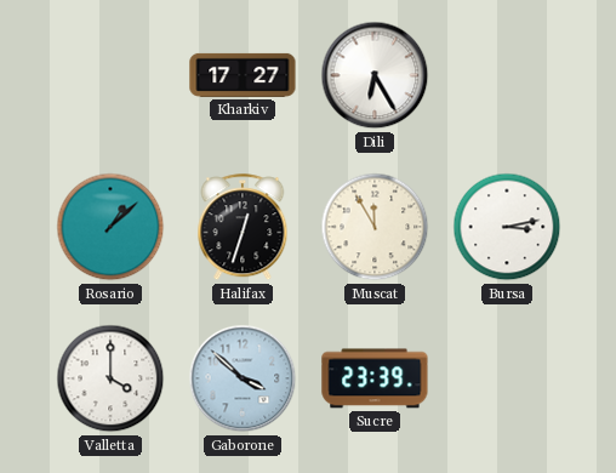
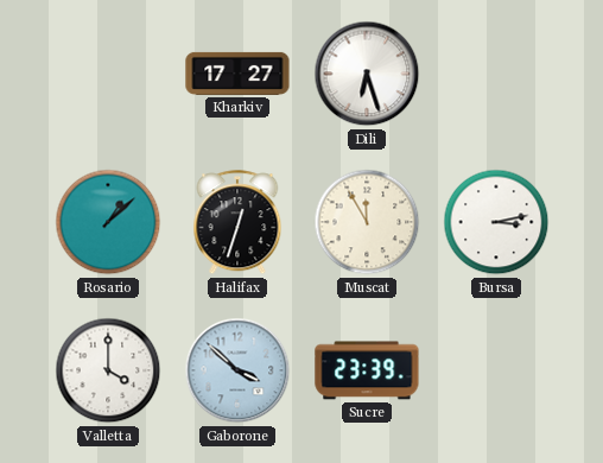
Dili: 6:25 -> 6:27 (367, 74)
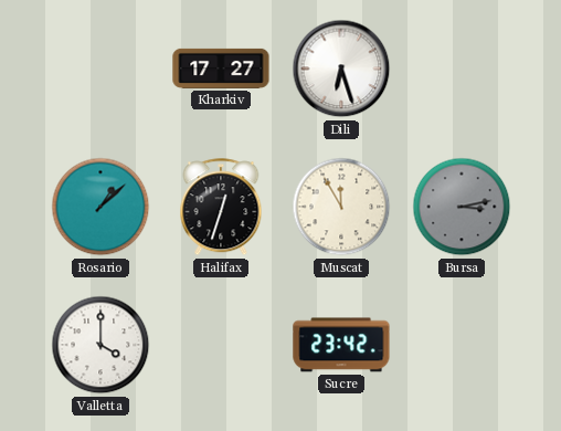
Bursa dial: white -> grey (462, 207)
Gaborone: 3:52 -> none (237, 370)
Sucre: 23:39 -> 23:42 (341, 345)
